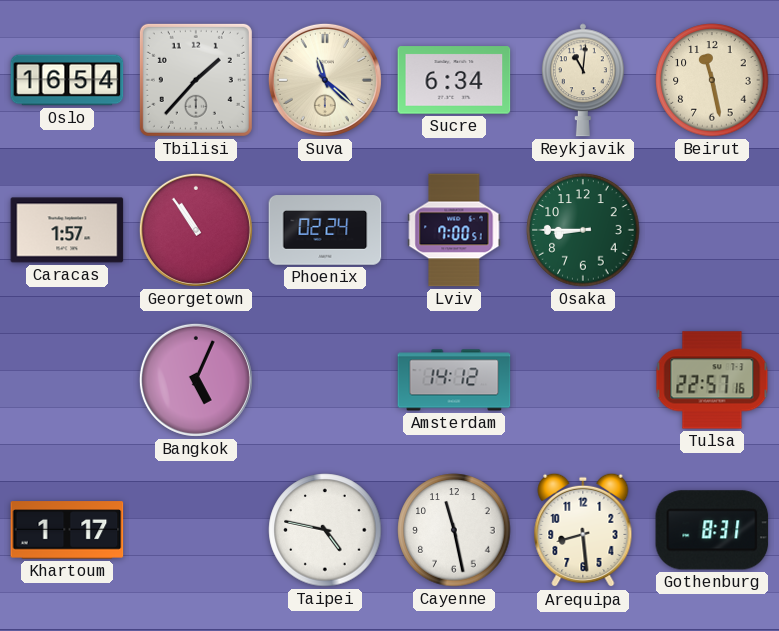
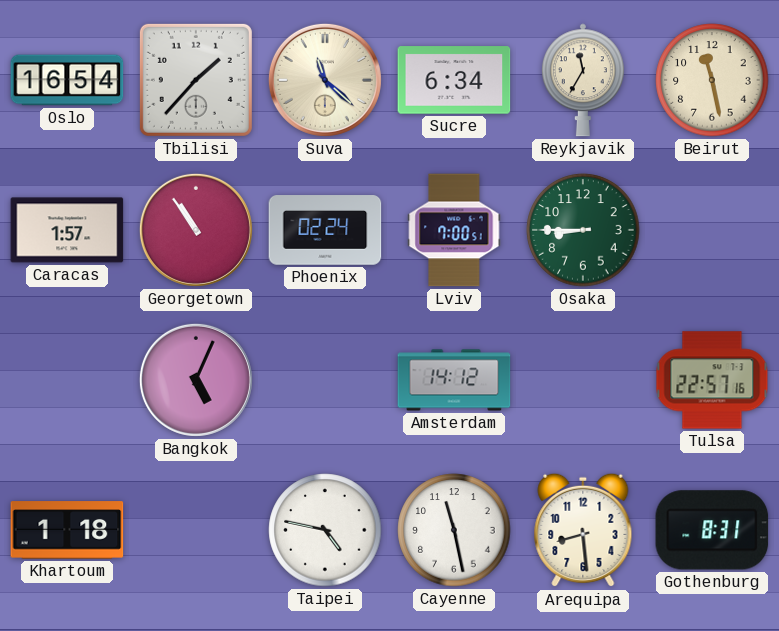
Reykjavik: 11:01 -> 11:35 (583, 80)
Khartoum: 1:17 -> 1:18 (67, 530)
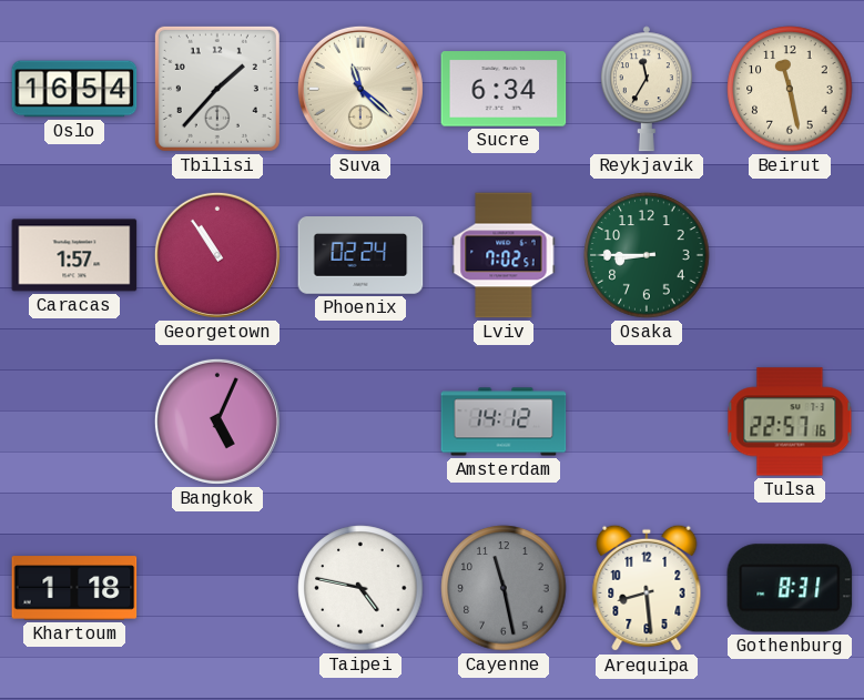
Lviv: 7:00 -> 7:02 (504, 255)
Cayenne dial: white -> grey (504, 588)
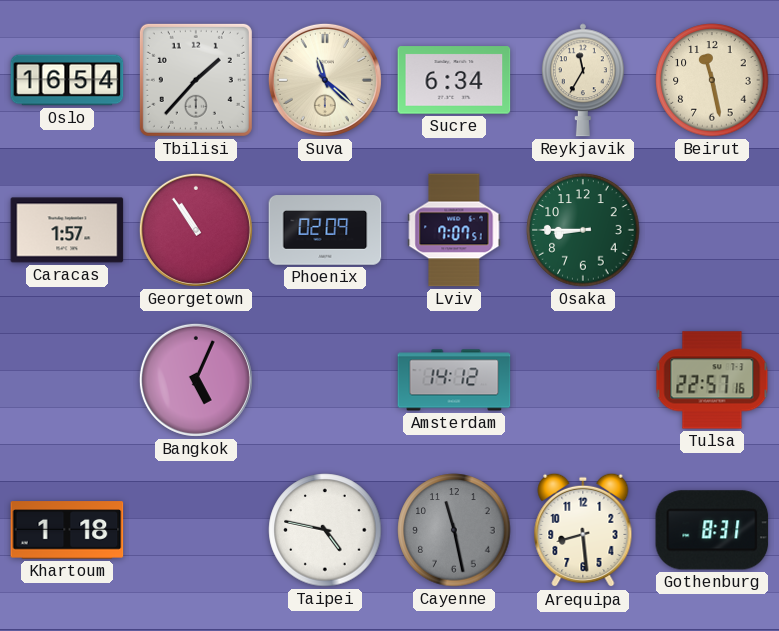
Phoenix: 02:24 -> 02:09 (325, 230)
Lviv: 7:02 -> 7:07 (454, 230)
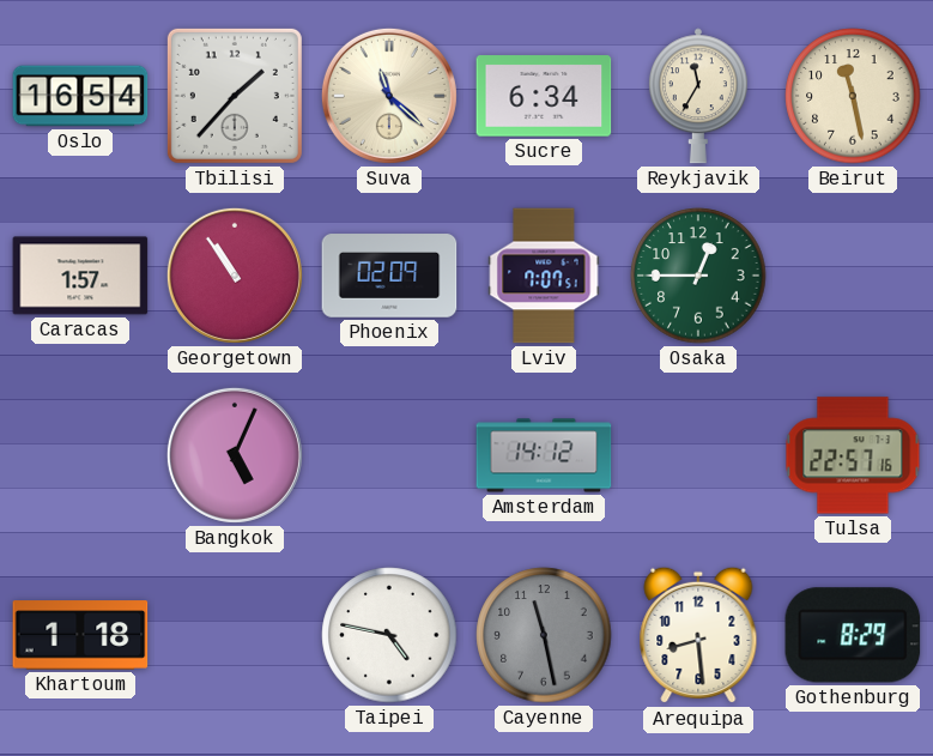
Osaka: 8:45 -> 12:45 (698, 276)
Gothenburg: 8:31 -> 8:29 (853, 635)
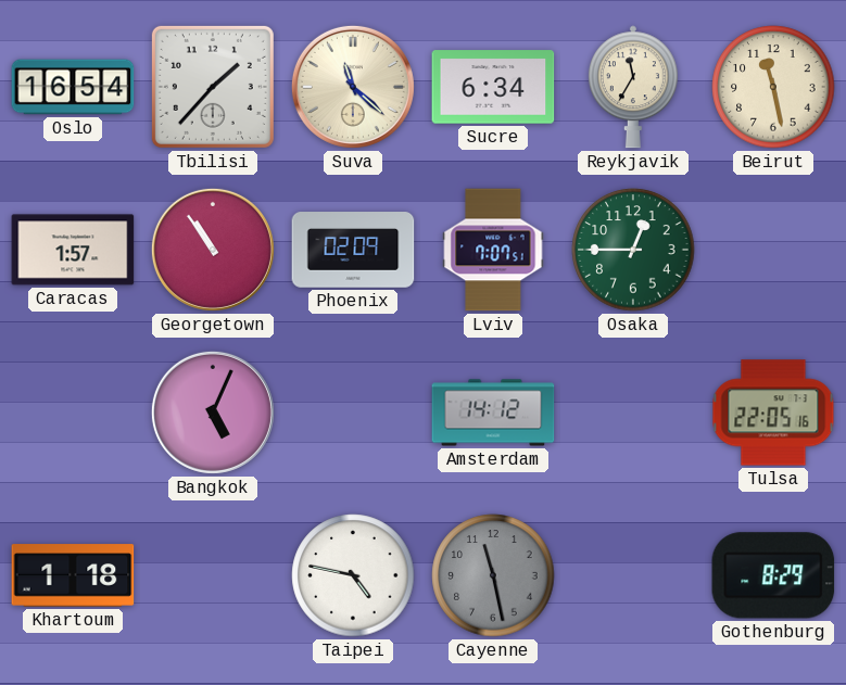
Tulsa: 22:57 -> 22:05 (773, 413)
Arequipa: 8:29 -> none (698, 635)
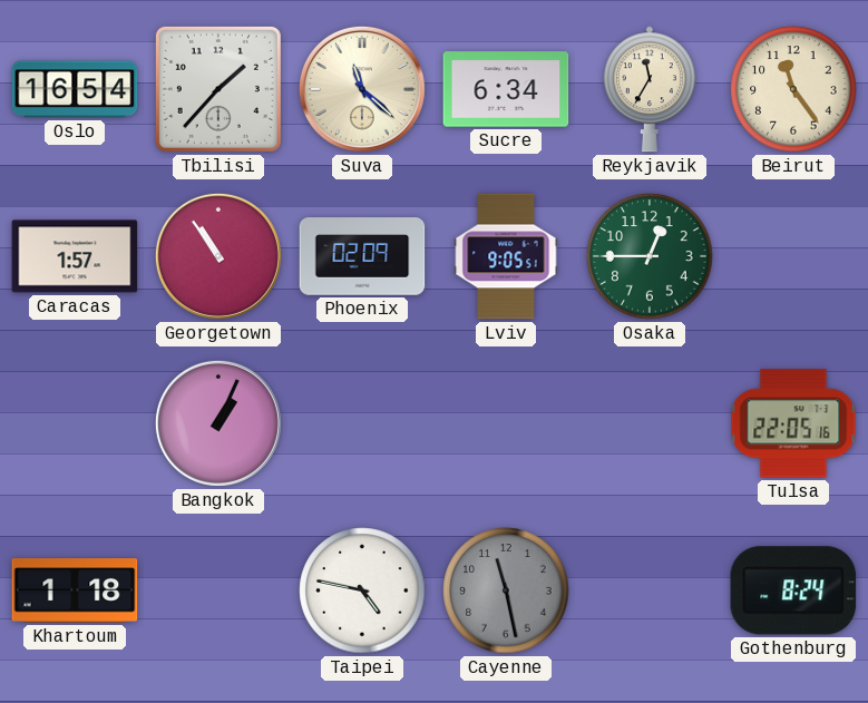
Beirut: 11:28 -> 11:24 (793, 89)
Lviv: 7:07 -> 9:05 (506, 256)
Bangkok: 5:04 -> 1:04 (218, 423)
Amsterdam: 14:12 -> none (493, 413)
Gothenburg: 8:29 -> 8:24 (793, 590)
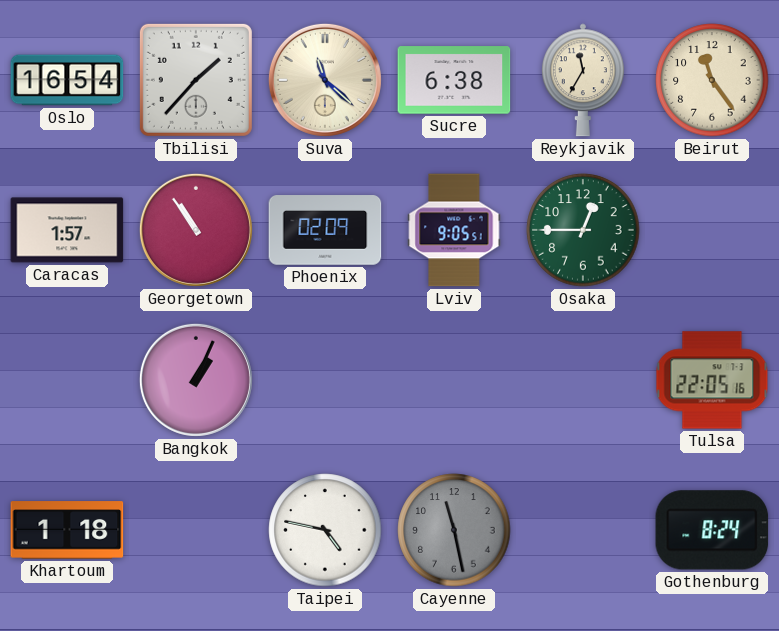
Sucre: 6:34 -> 6:38 (454, 80)
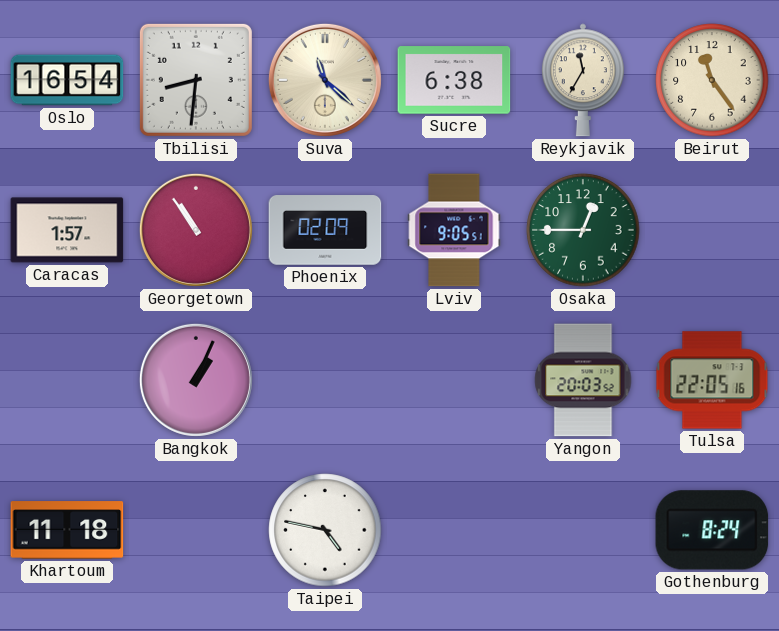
Tbilisi: 1:37 -> 8:31 (196, 80)
Yangon: none -> 20:03 (583, 380)
Khartoum: 1:18 -> 11:18 (67, 530)
Cayenne: 11:28 -> none (454, 530)
